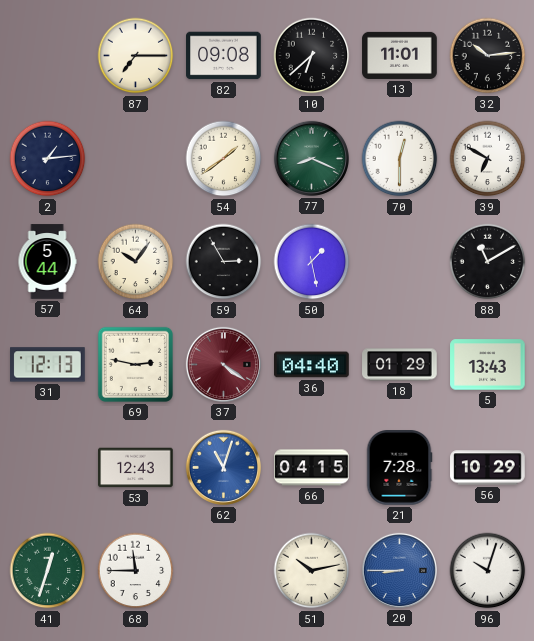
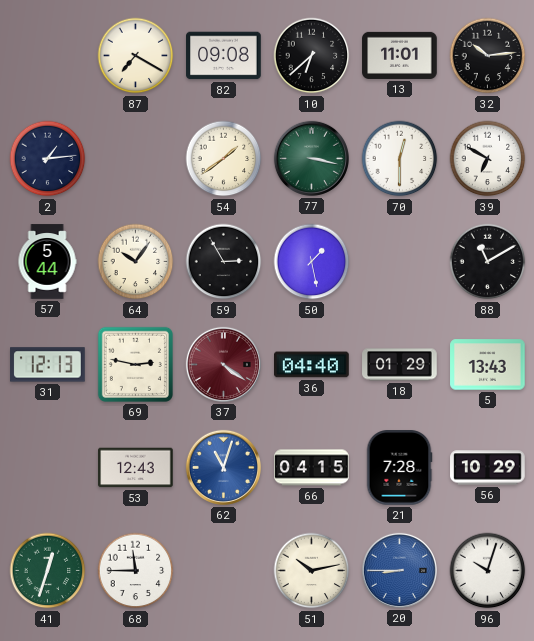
87: 7:15 -> 7:20 (136, 56)
77: 8:19 -> 3:17 (311, 158)
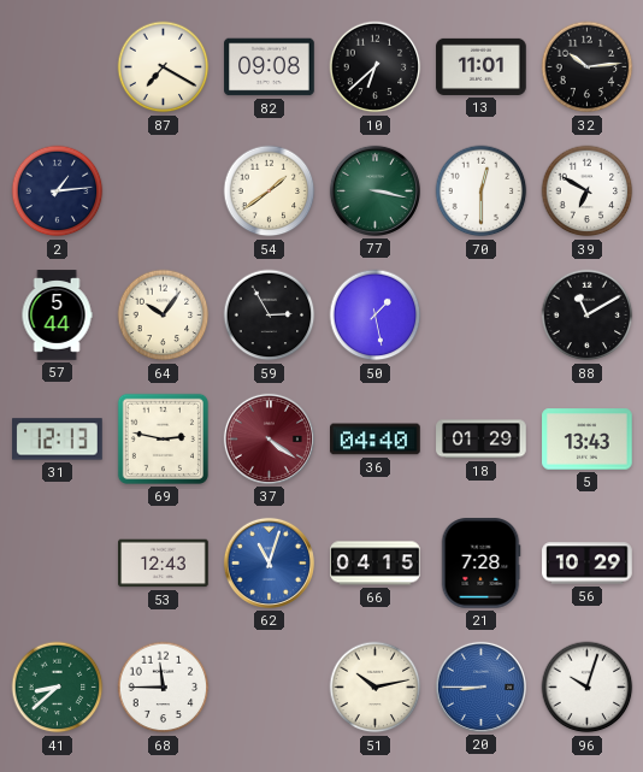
41: 12:33 -> 8:38 (58, 688)
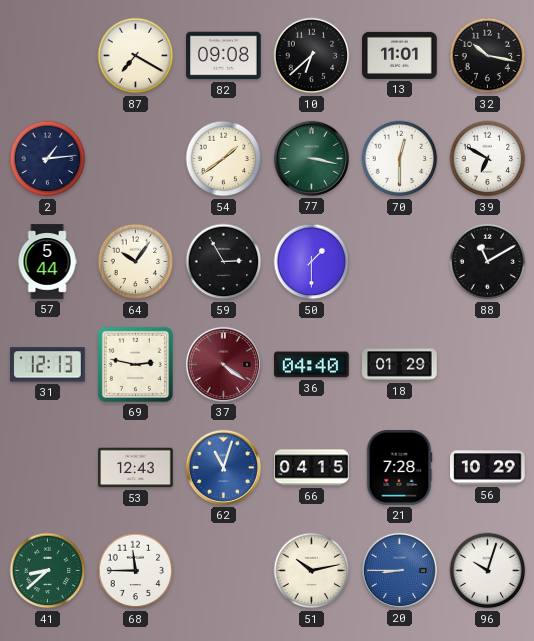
32: 10:14 -> 10:17 (488, 56)
50: 1:28 -> 1:30 (312, 262)
5: 13:43 -> none (588, 440)
